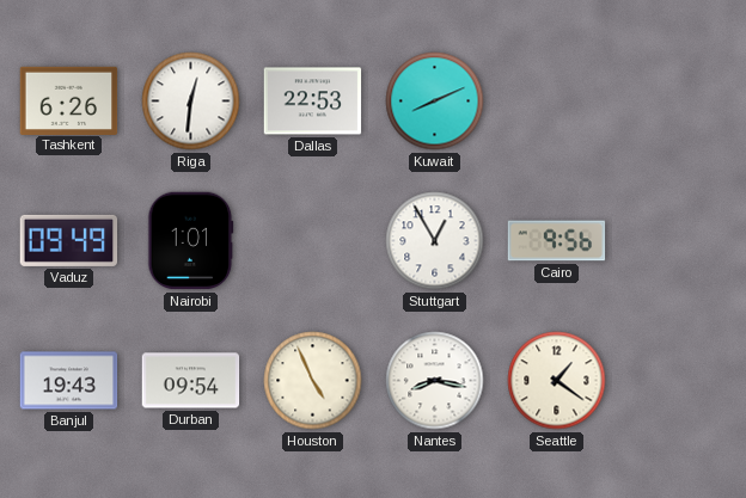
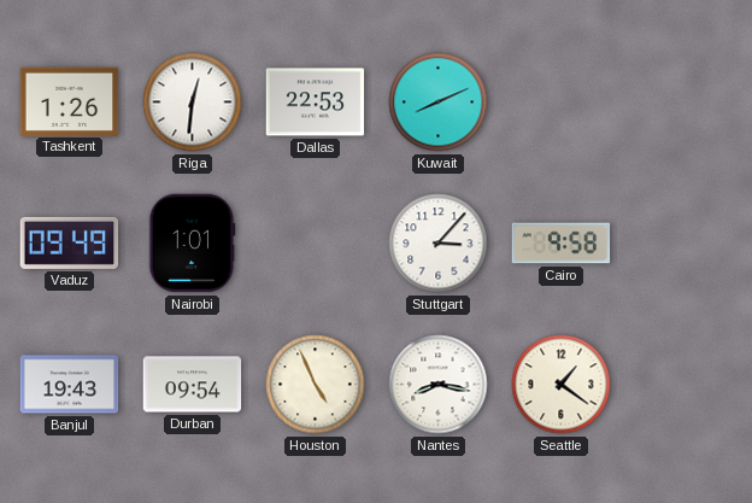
Tashkent: 6:26 -> 1:26 (70, 101)
Stuttgart: 12:55 -> 3:07 (439, 244)
Cairo: 9:56 -> 9:58 (562, 244)
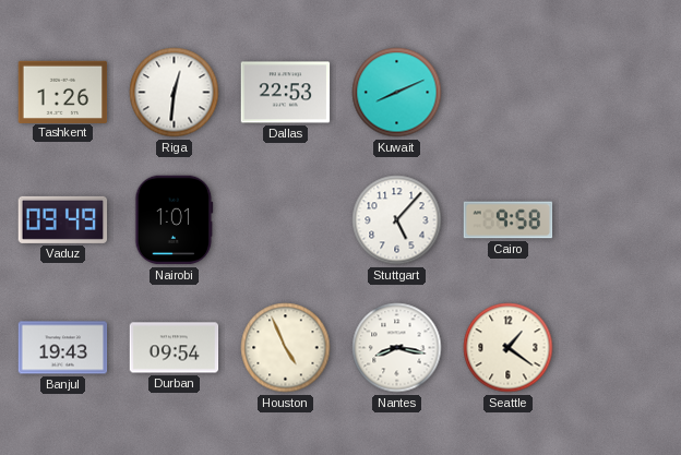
Stuttgart: 3:07 -> 5:07 (397, 220)
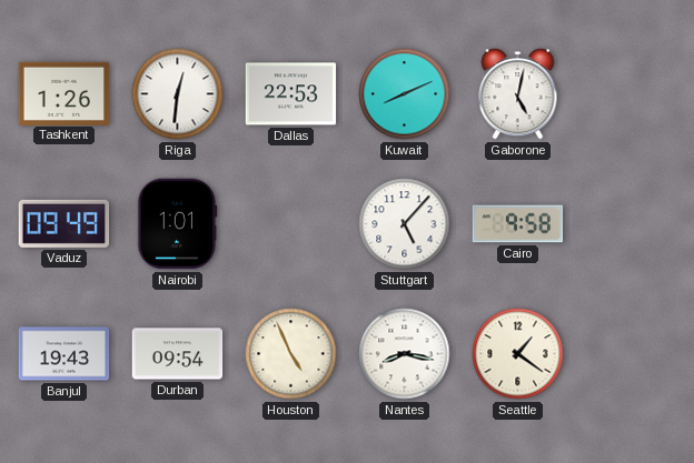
Gaborone: none -> 5:02 (518, 94)
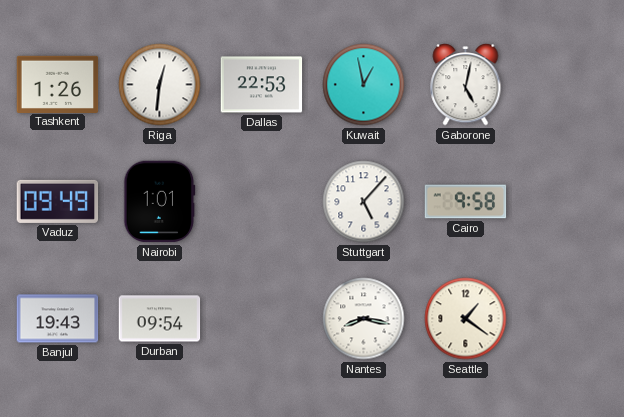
Kuwait: 8:11 -> 12:58 (364, 85)
Houston: 4:56 -> none (291, 354)
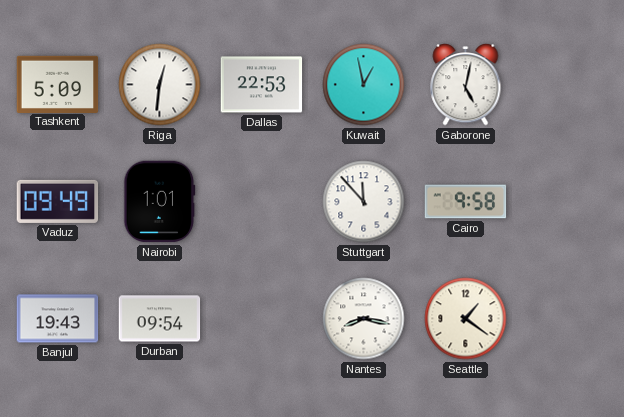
Tashkent: 1:26 -> 5:09 (58, 84)
Stuttgart: 5:07 -> 11:53 (364, 202)
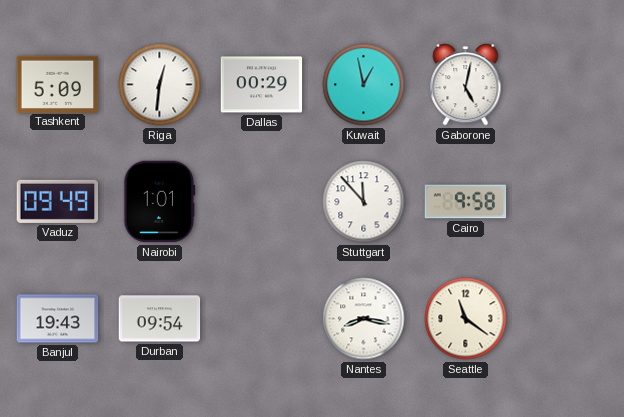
Dallas: 22:53 -> 00:29 (262, 85)
Seattle: 1:21 -> 11:21 (466, 319)
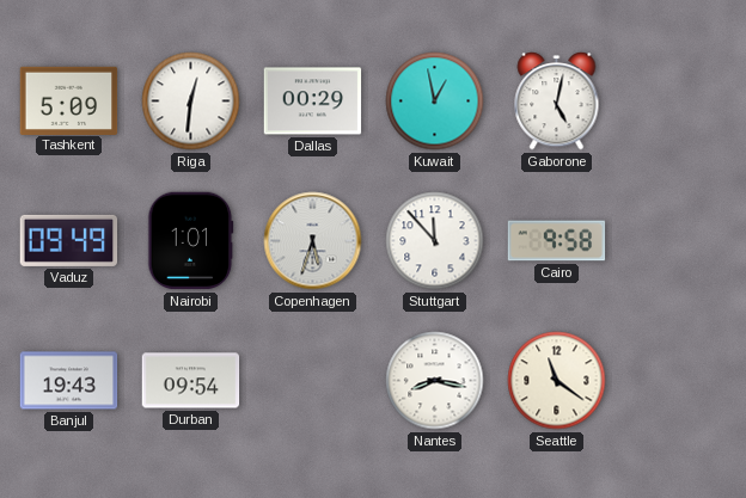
Copenhagen: none -> 5:33 (313, 241)
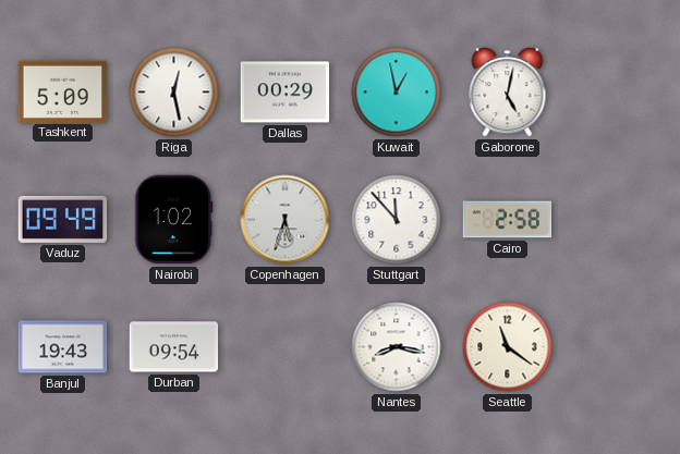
Riga: 12:31 -> 12:28 (174, 93)
Nairobi: 1:01 -> 1:02 (174, 220)
Cairo: 9:58 -> 2:58 (508, 220)
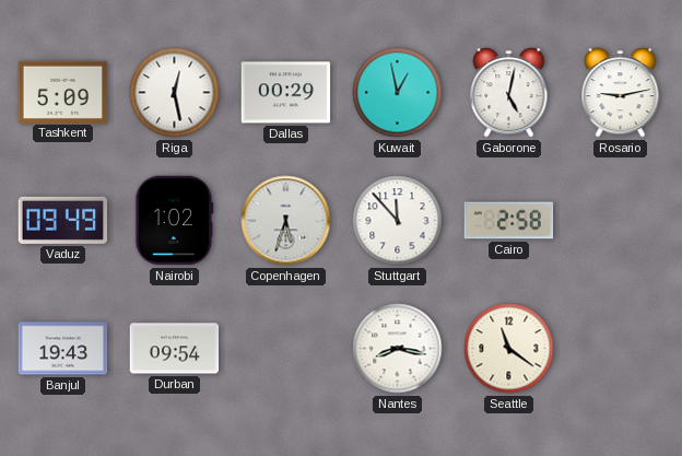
Rosario: none -> 9:13 (621, 93)
